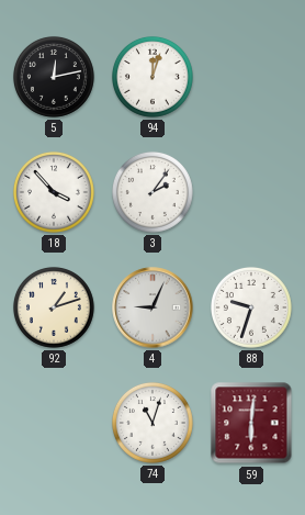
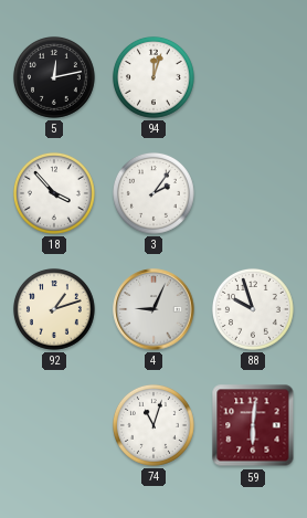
88: 9:33 -> 9:57 (253, 309)
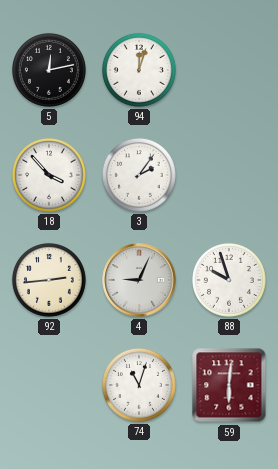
92: 1:12 -> 2:44 (49, 280)
